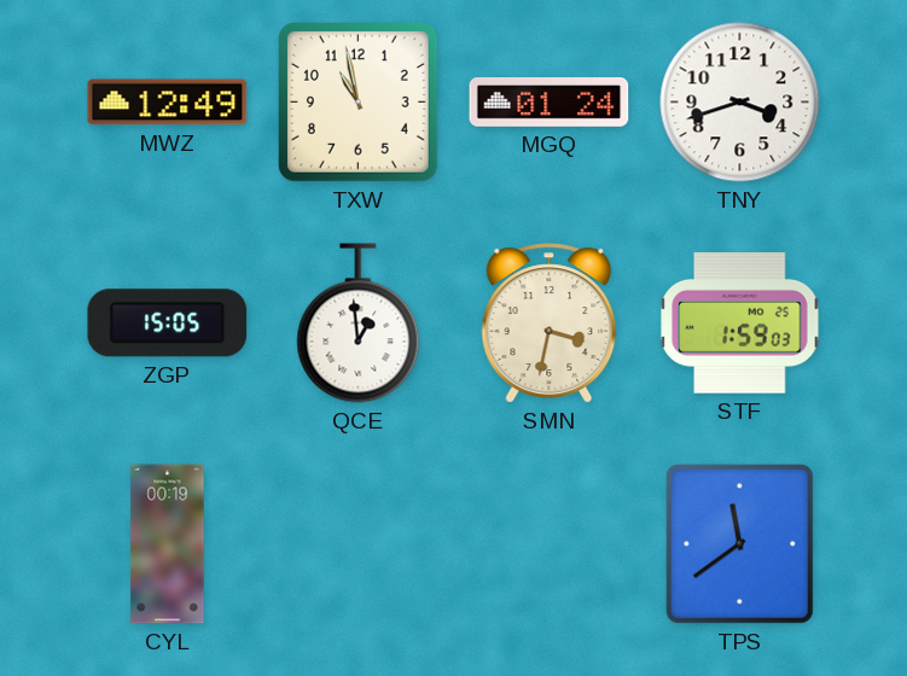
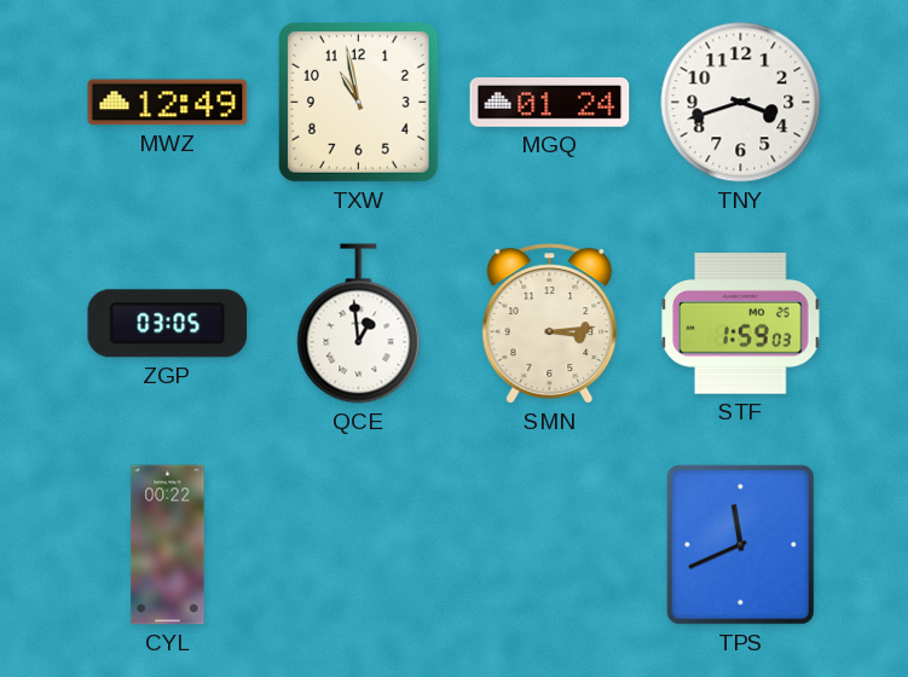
ZGP: 15:05 -> 03:05 (168, 324)
SMN: 3:32 -> 3:14 (550, 324)
CYL: 00:19 -> 00:22 (168, 545)
TPS: 11:39 -> 11:41 (740, 544)
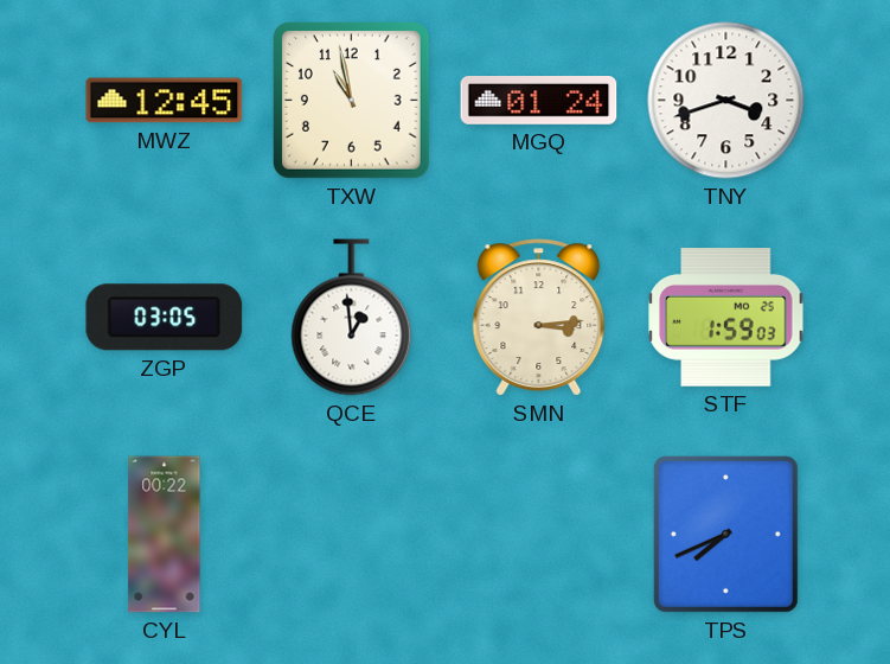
MWZ: 12:49 -> 12:45 (165, 101)
TPS: 11:41 -> 7:41 (725, 534)
